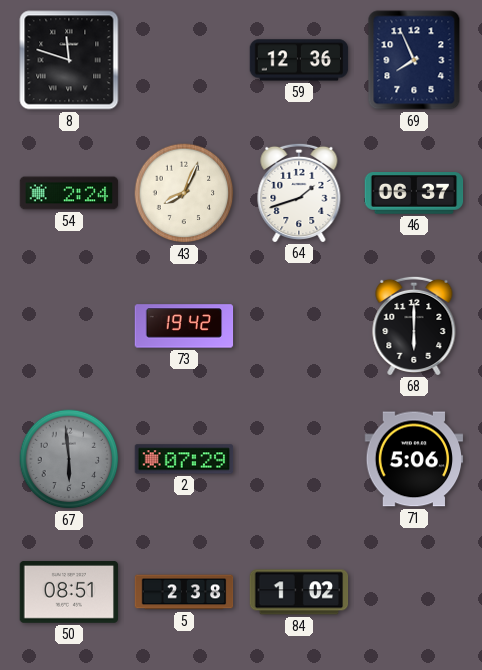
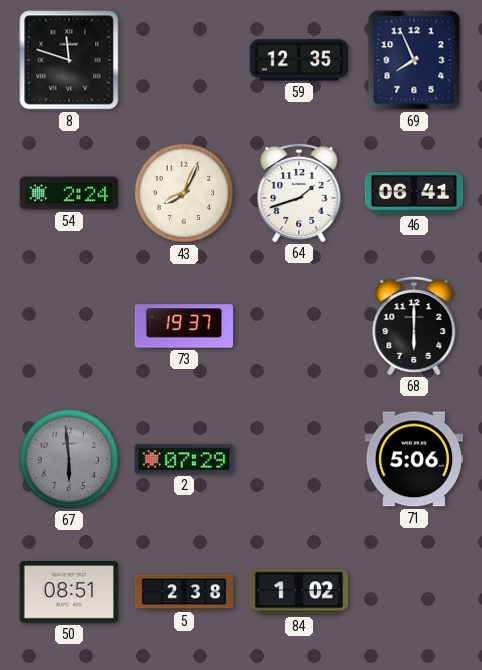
59: 12:36 -> 12:35 (299, 60)
46: 06:37 -> 06:41 (414, 194)
73: 19:42 -> 19:37 (184, 326)
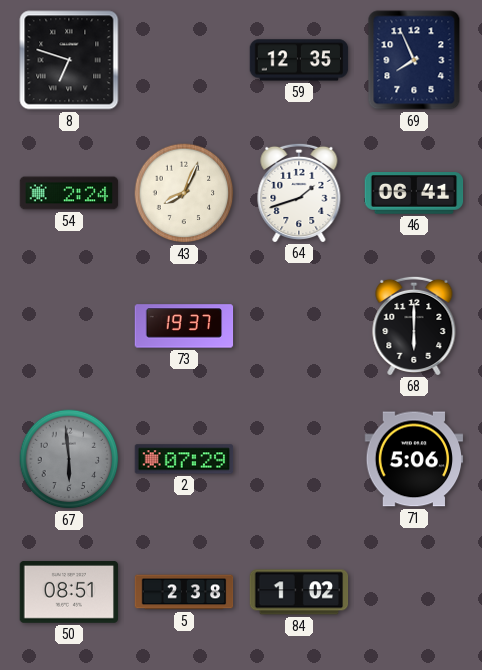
8: 11:48 -> 6:48 (69, 60)
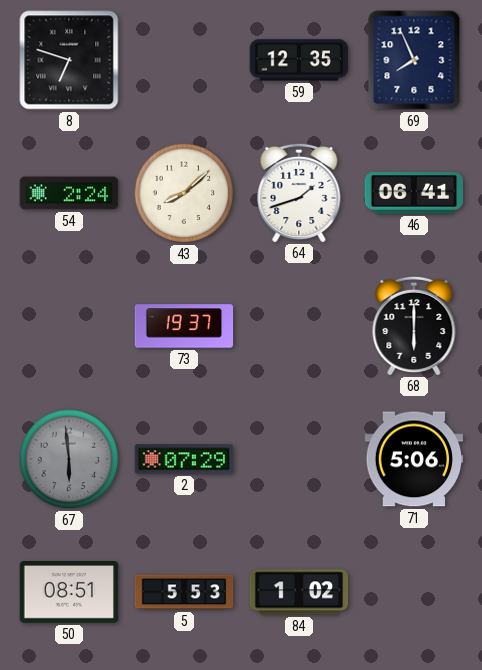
43: 8:04 -> 8:08 (184, 193)
5: 2:38 -> 5:53 (184, 592)
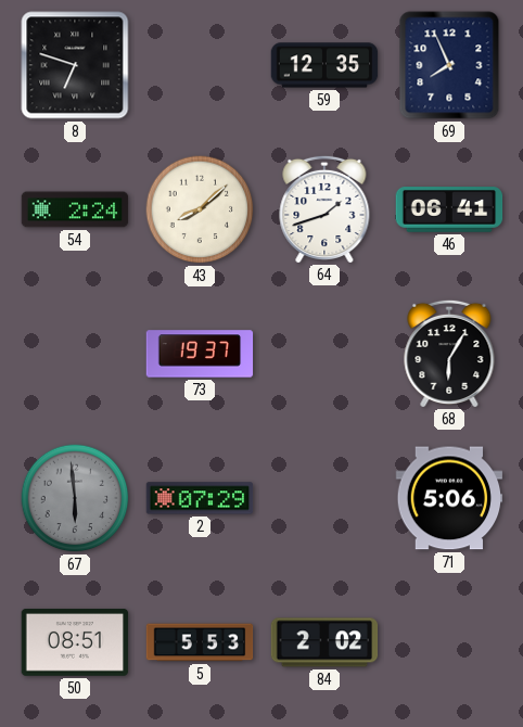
68: 6:00 -> 6:05 (449, 353)
84: 1:02 -> 2:02 (324, 642)
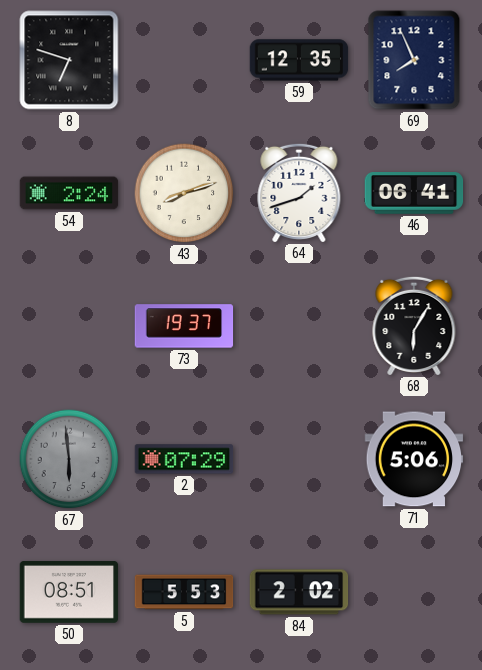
43: 8:08 -> 8:12 (184, 193)
